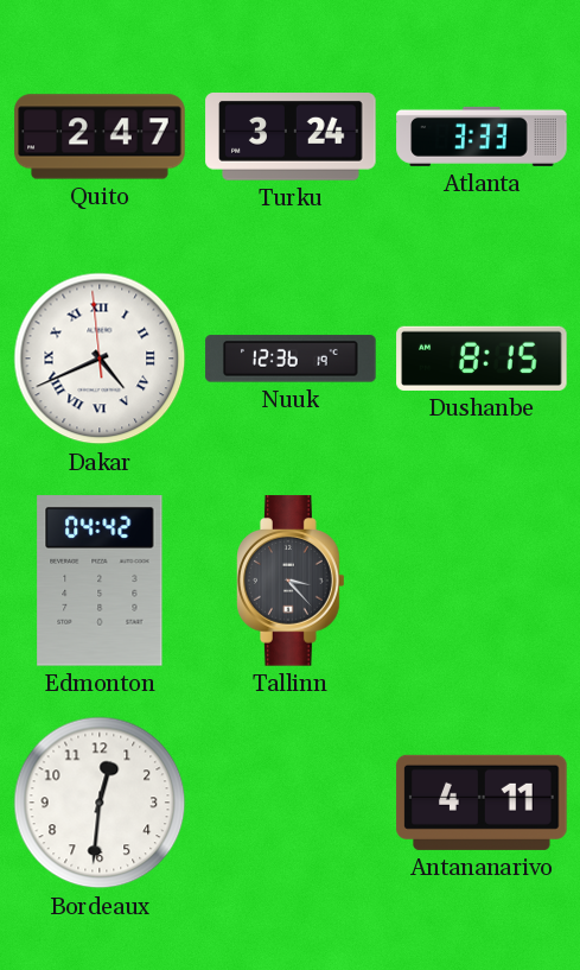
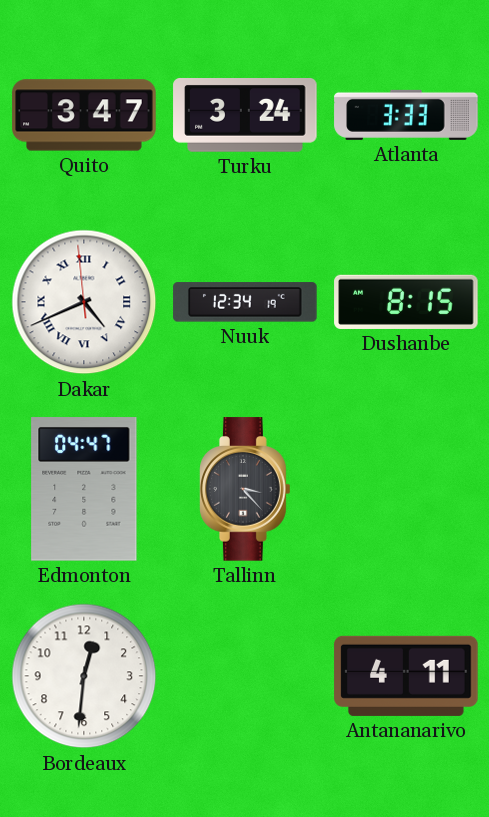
Quito: 2:47 -> 3:47 (84, 115)
Nuuk: 12:36 -> 12:34 (245, 302)
Edmonton: 04:42 -> 04:47 (84, 489)
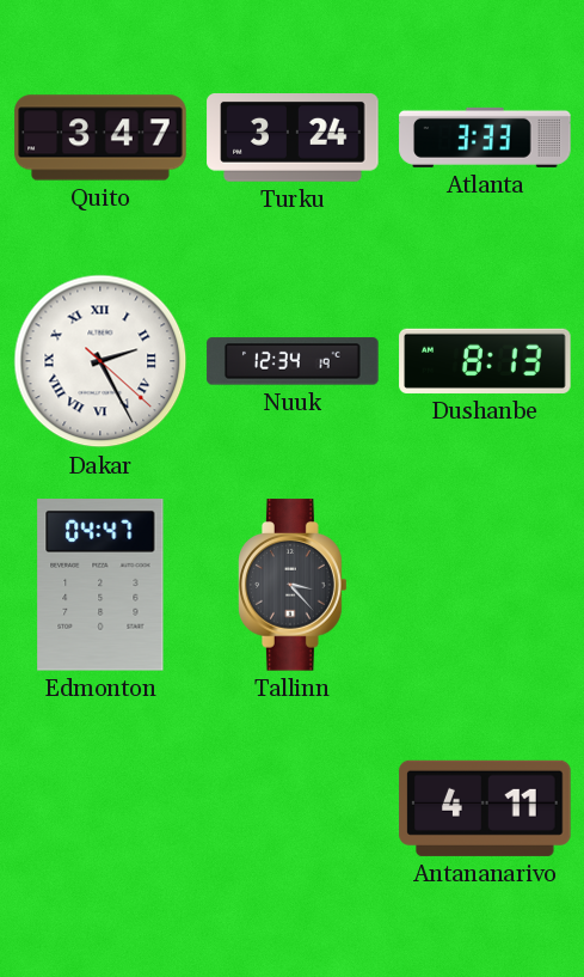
Dakar: 4:40 -> 2:25 (100, 361)
Dushanbe: 8:15 -> 8:13 (485, 361)
Bordeaux: 12:31 -> none (84, 676)
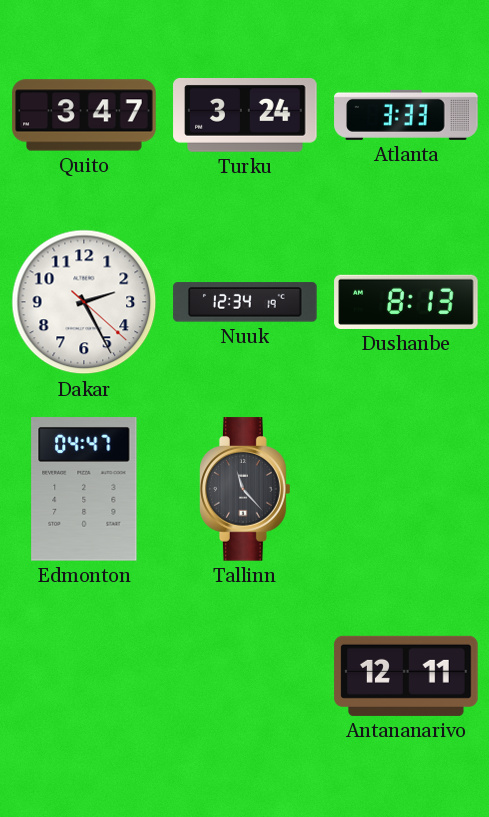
Dakar numerals: Roman -> Arabic (84, 302)
Tallinn: 3:23 -> 11:23 (245, 489)
Antananarivo: 4:11 -> 12:11 (406, 676)
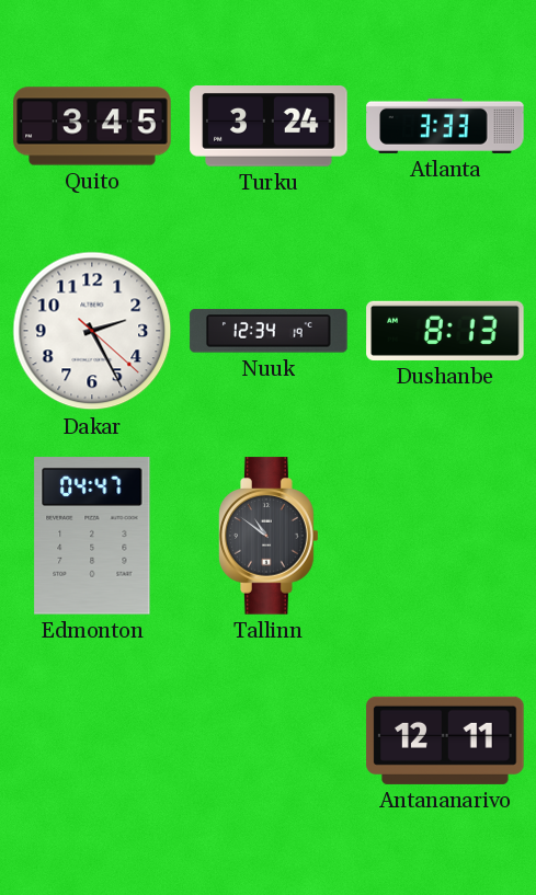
Quito: 3:47 -> 3:45 (92, 126)
Tallinn: 11:23 -> 10:51 (269, 536)
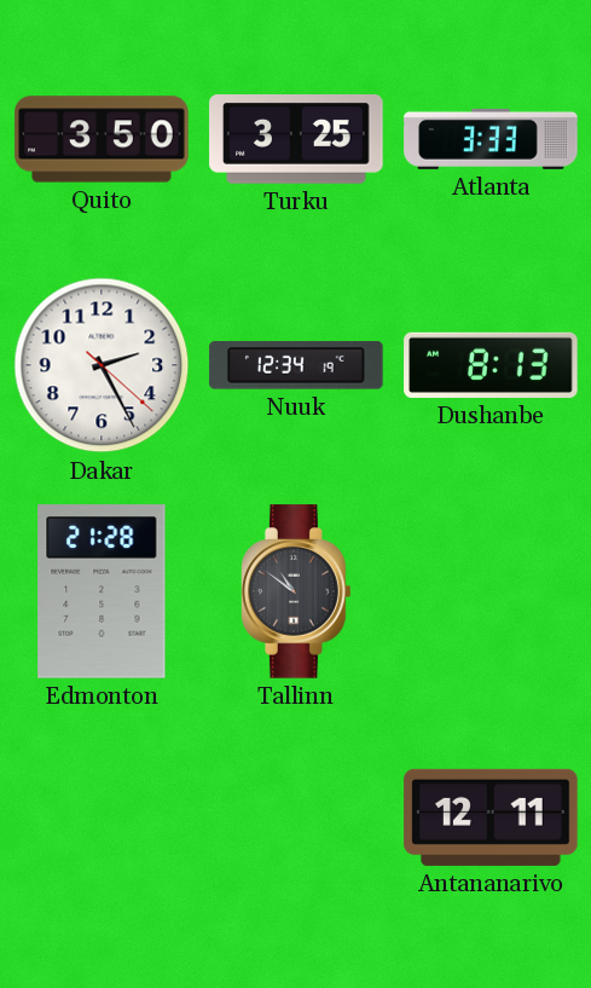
Quito: 3:45 -> 3:50 (102, 139)
Turku: 3:24 -> 3:25 (296, 140)
Edmonton: 04:47 -> 21:28 (102, 591)
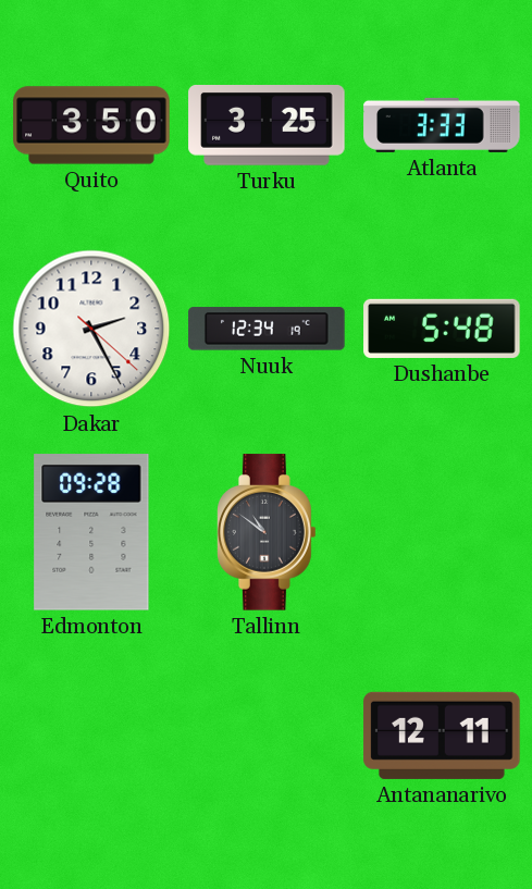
Dushanbe: 8:13 -> 5:48 (442, 329)
Edmonton: 21:28 -> 09:28 (91, 532)
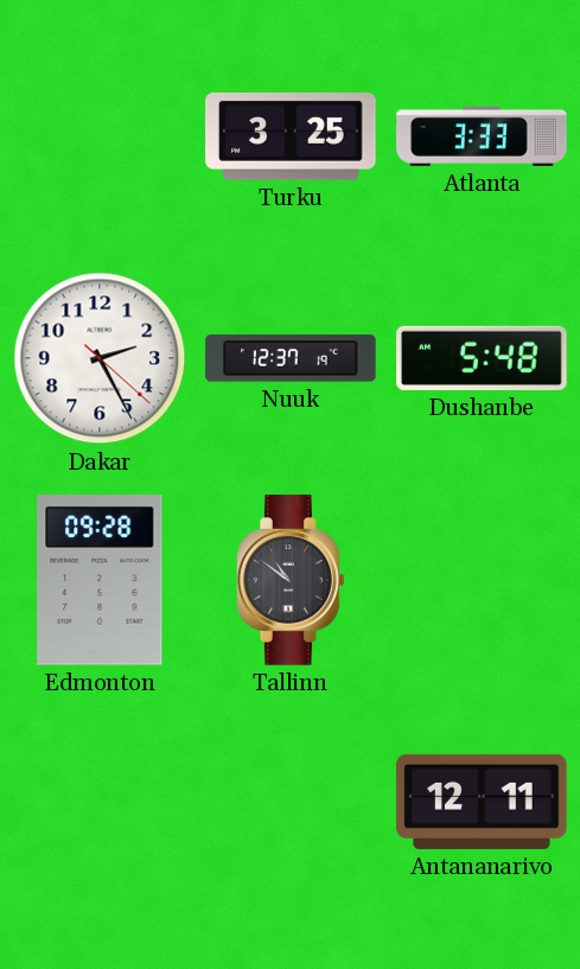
Quito: 3:50 -> none (91, 125)
Nuuk: 12:34 -> 12:37 (291, 358)
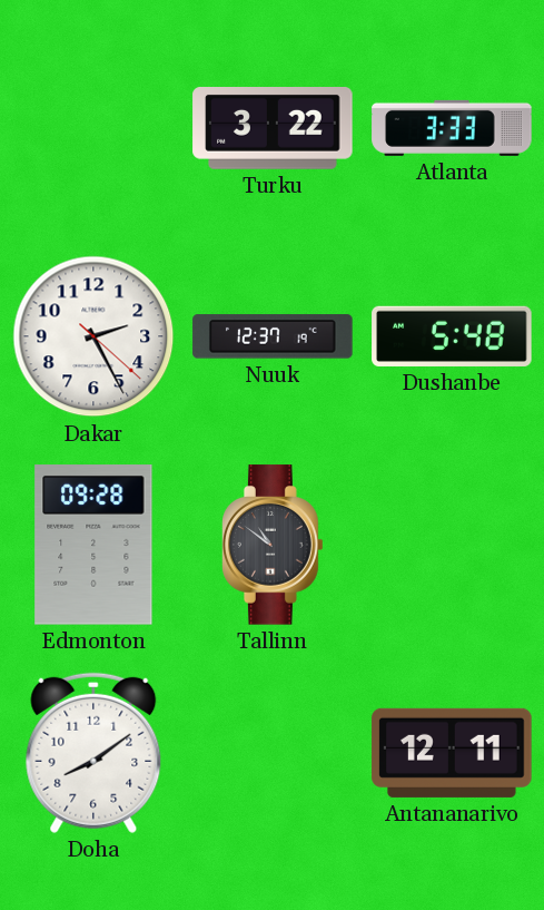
Turku: 3:25 -> 3:22 (273, 129)
Doha: none -> 8:09 (93, 753)
